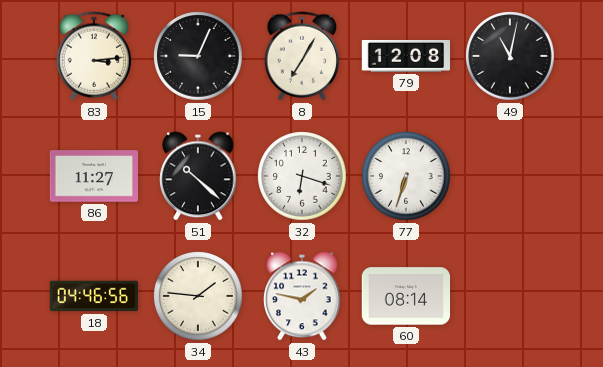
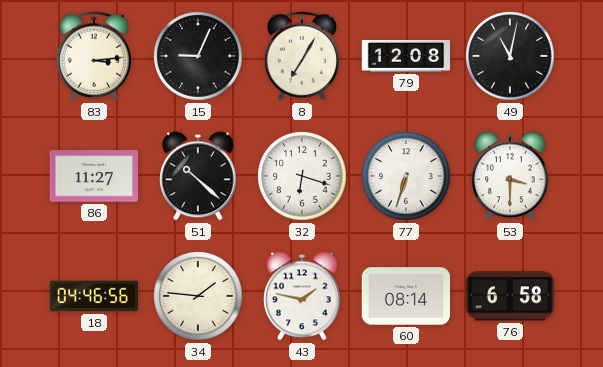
53: none -> 3:30 (510, 176)
76: none -> 6:58 (509, 296)
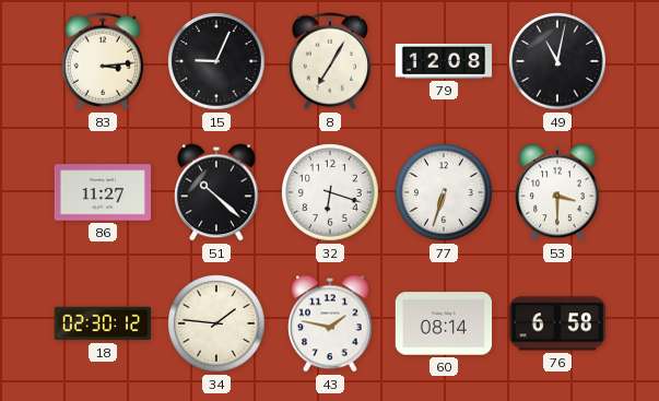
18: 04:46 -> 02:30 (103, 323)
